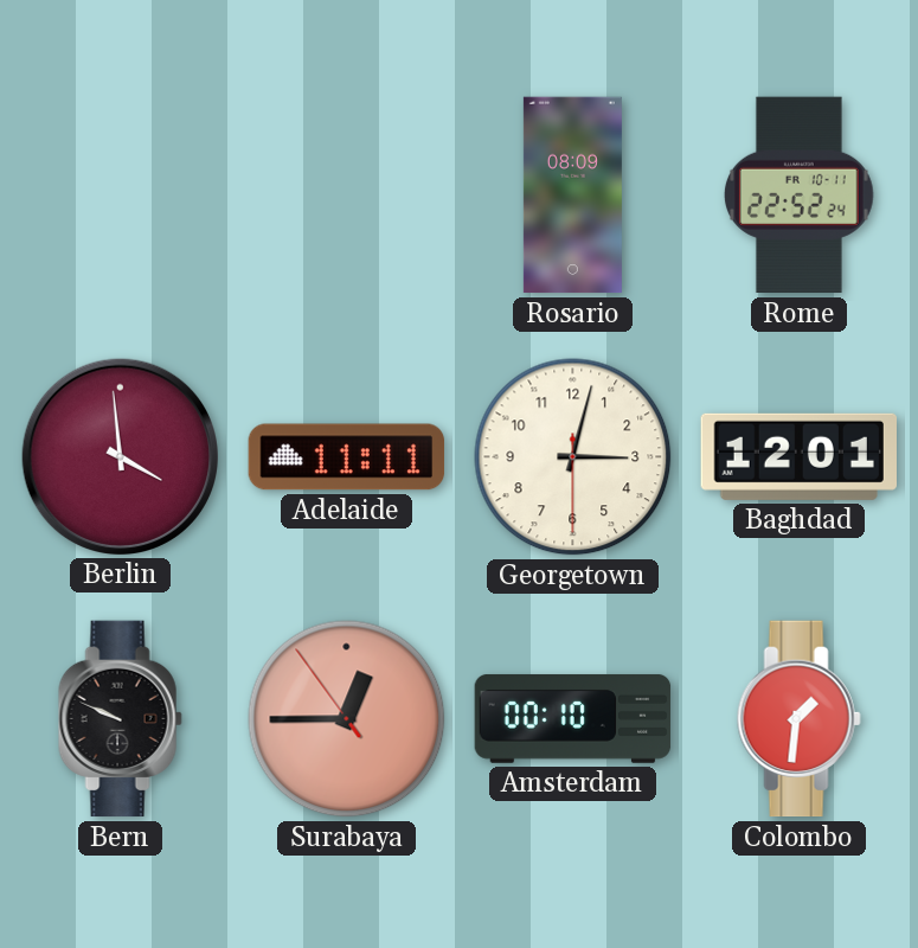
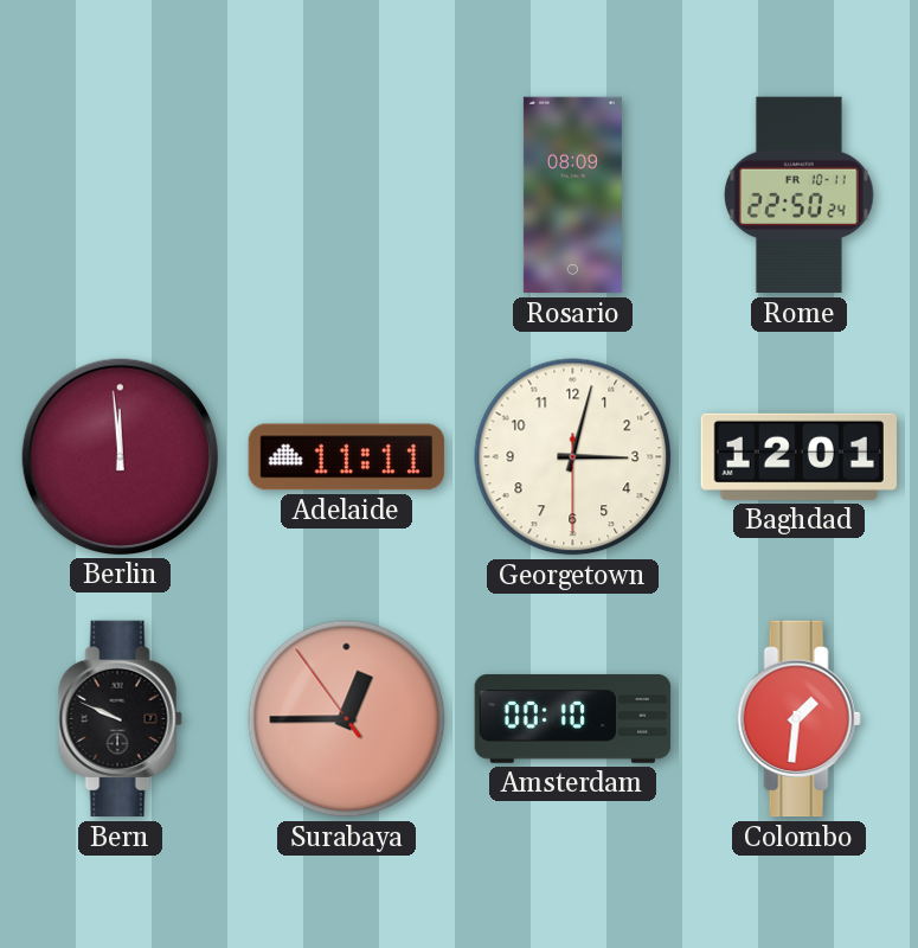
Rome: 22:52 -> 22:50 (798, 196)
Berlin: 3:59 -> 11:59 (120, 456)
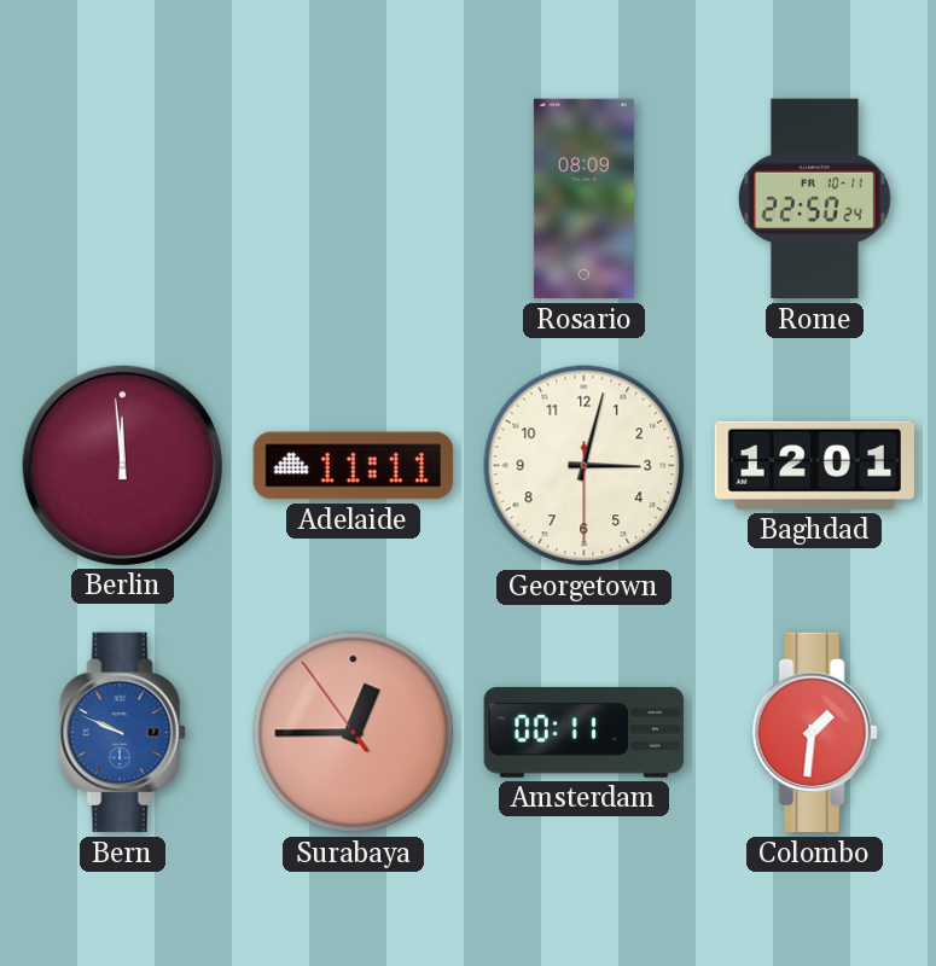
Bern dial: black -> blue (122, 733)
Amsterdam: 00:10 -> 00:11 (585, 732)
